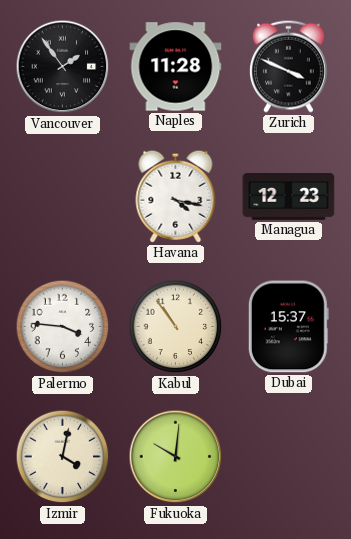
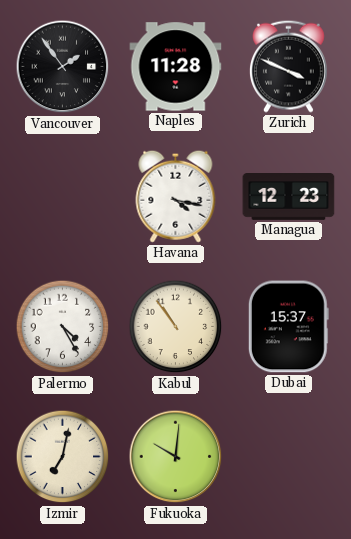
Palermo: 3:46 -> 4:25 (63, 327)
Izmir: 4:02 -> 7:02 (63, 457)
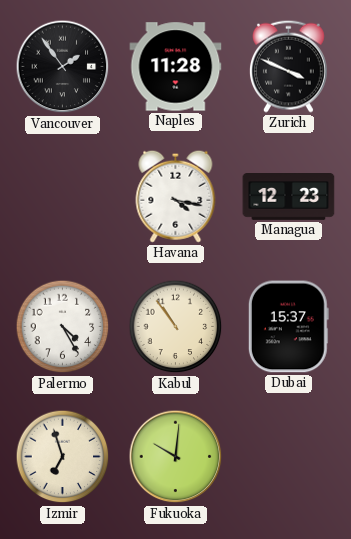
Izmir: 7:02 -> 6:57 (63, 457)
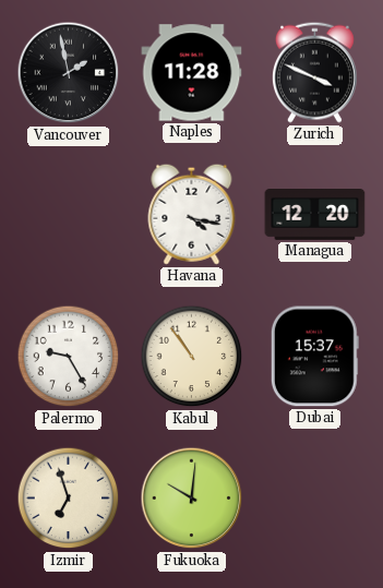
Vancouver: 1:54 -> 1:58 (69, 73)
Managua: 12:23 -> 12:20 (315, 215)
Palermo: 4:25 -> 9:25 (69, 357)
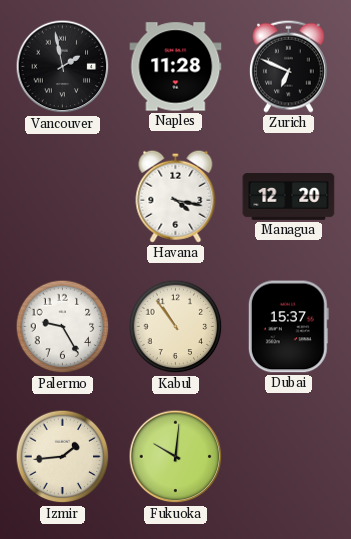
Zurich: 3:49 -> 6:49 (288, 66)
Izmir: 6:57 -> 1:44 (63, 457)
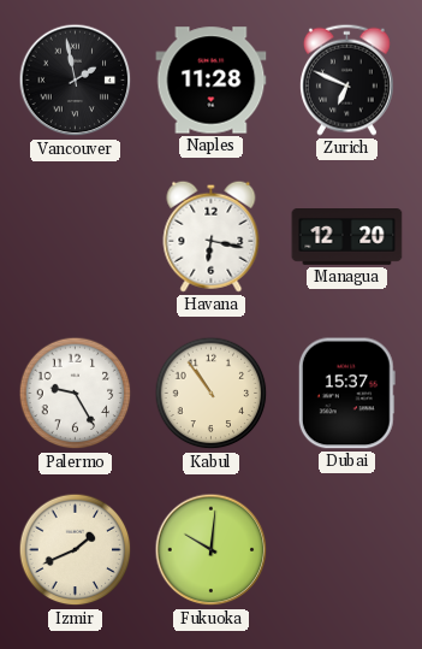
Havana: 4:17 -> 6:17 (212, 236)
Izmir: 1:44 -> 1:41 (76, 550)
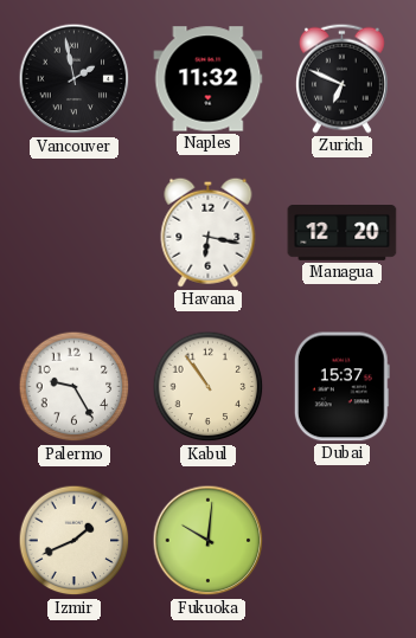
Naples: 11:28 -> 11:32 (209, 79)
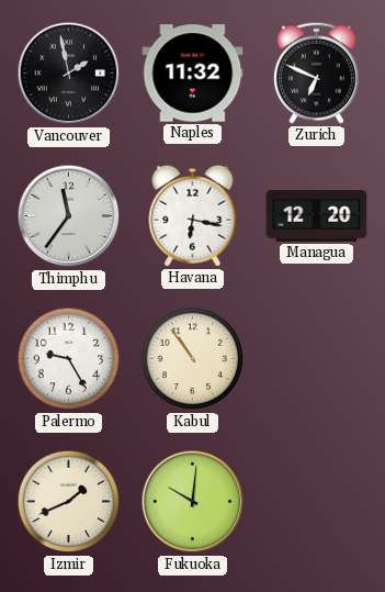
Thimphu: none -> 11:36 (69, 216)
Dubai: 15:37 -> none (341, 387)
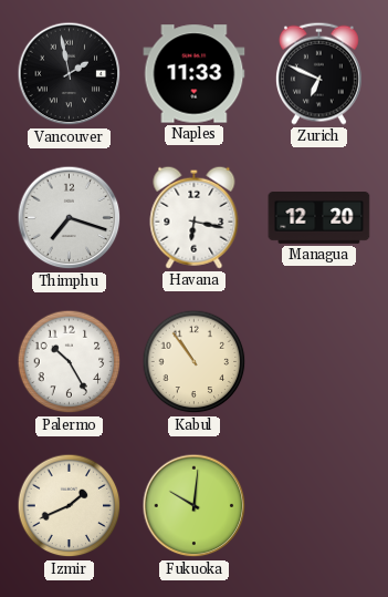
Naples: 11:32 -> 11:33 (195, 74)
Thimphu: 11:36 -> 7:18 (70, 218)
Palermo: 9:25 -> 10:25 (70, 362)
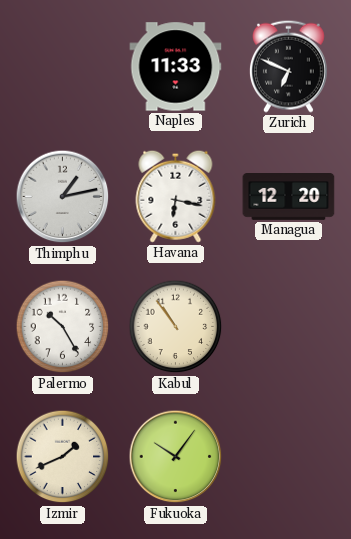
Vancouver: 1:58 -> none (70, 74)
Thimphu: 7:18 -> 1:13 (63, 197)
Fukuoka: 10:01 -> 10:06 (176, 457)
